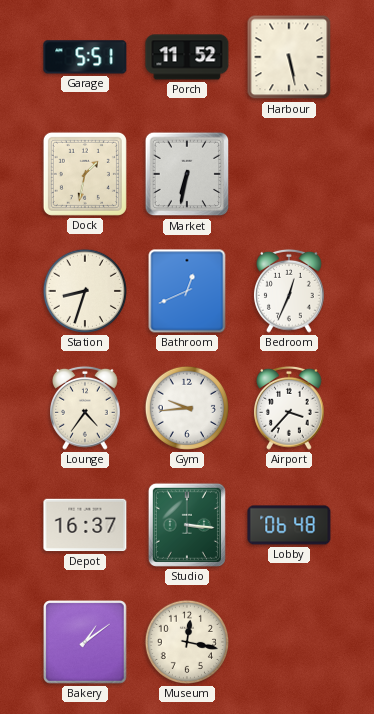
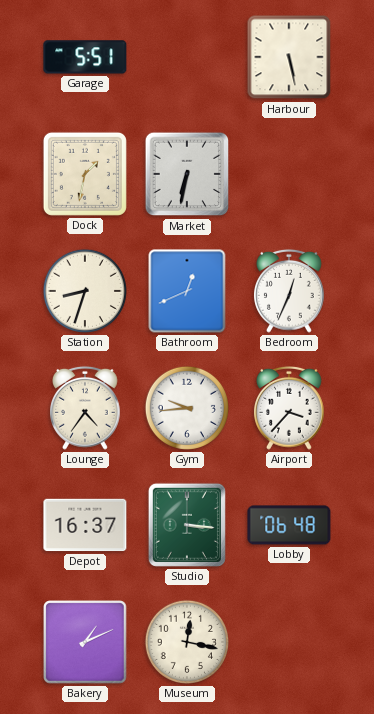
Porch: 11:52 -> none (187, 57)
Bakery: 1:09 -> 1:11 (85, 642)
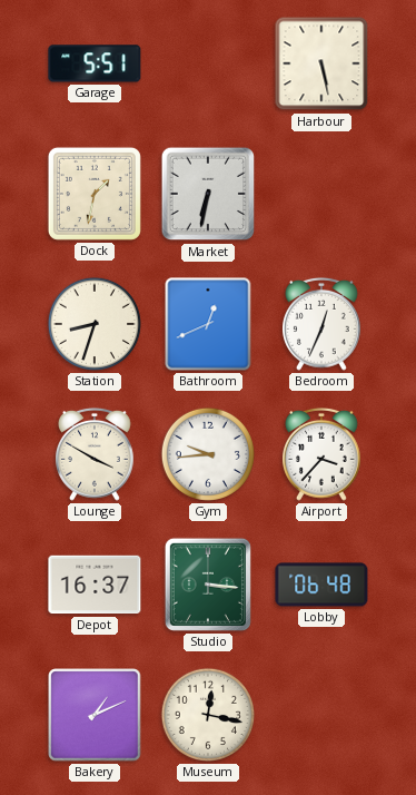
Lounge: 4:36 -> 3:50 (96, 454)
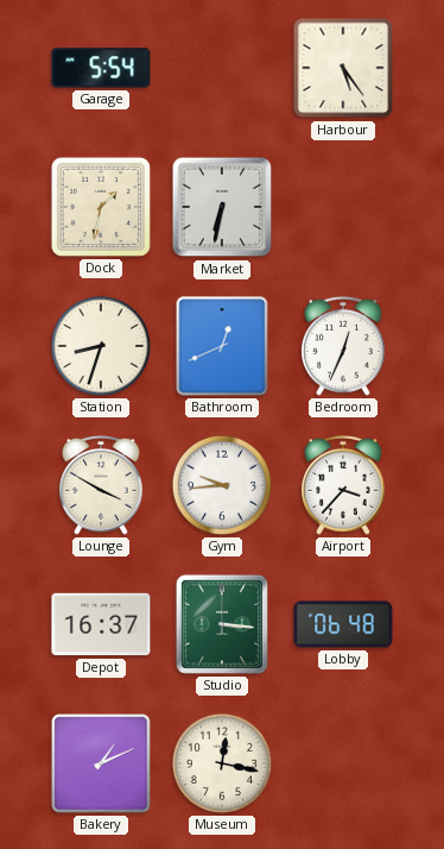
Garage: 5:51 -> 5:54 (101, 68)
Harbour: 5:28 -> 5:24 (343, 68)
